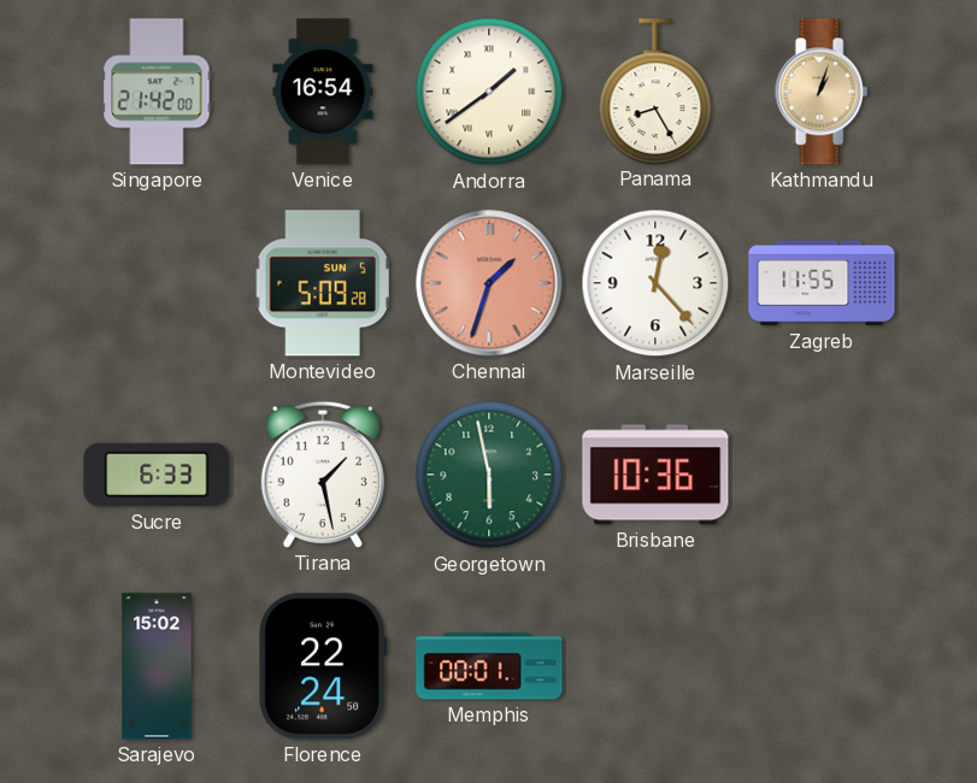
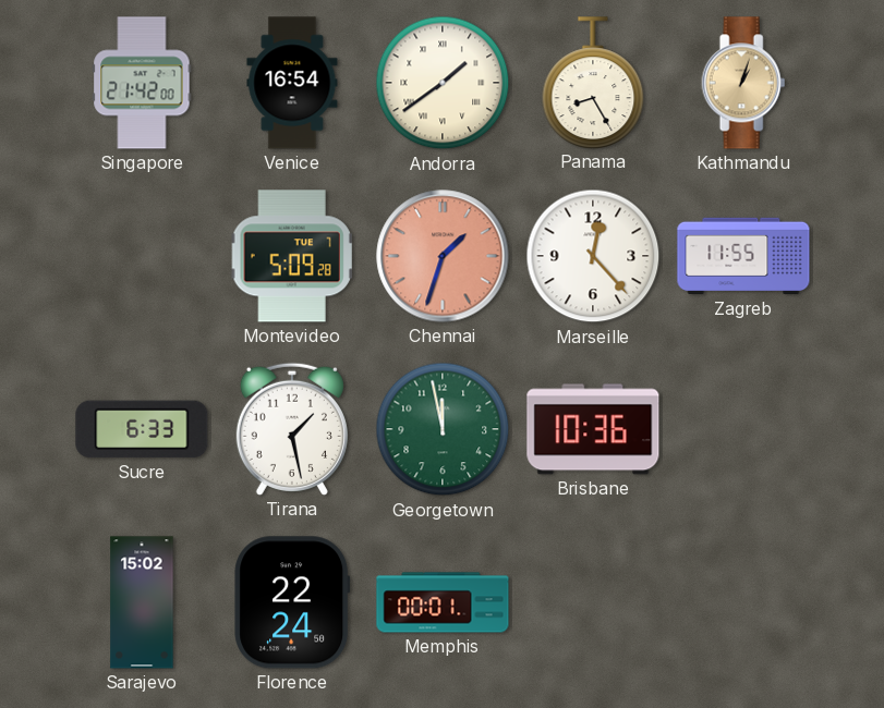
Montevideo date: SUN 5 -> TUE 7 (292, 256)
Georgetown: 5:58 -> 11:58 (443, 429)
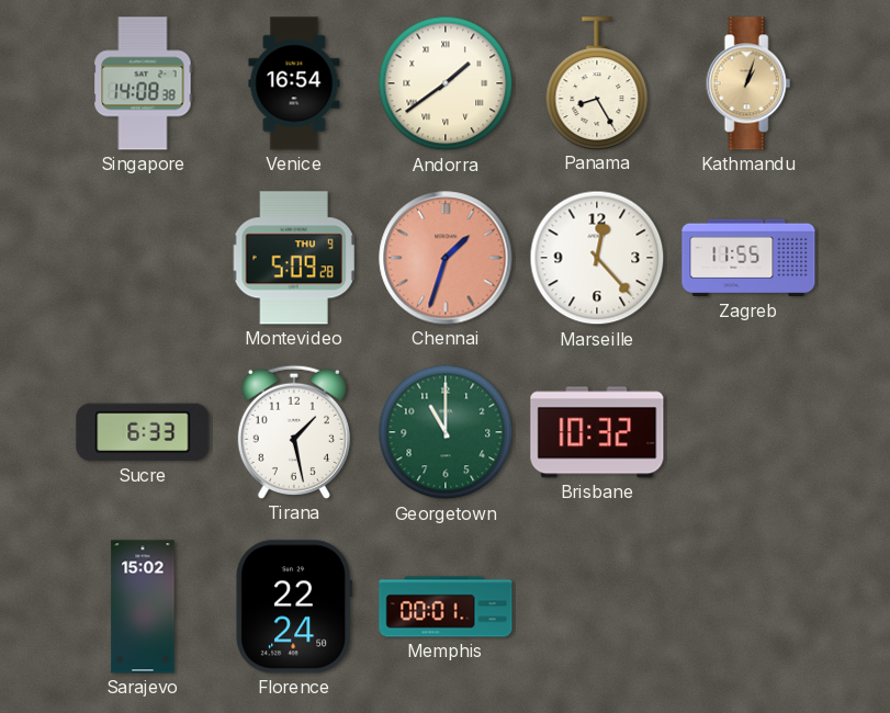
Singapore: 21:42 -> 14:08 (143, 83)
Montevideo date: TUE 7 -> THU 9 (294, 258)
Georgetown: 11:58 -> 11:00 (446, 432)
Brisbane: 10:36 -> 10:32 (597, 432)
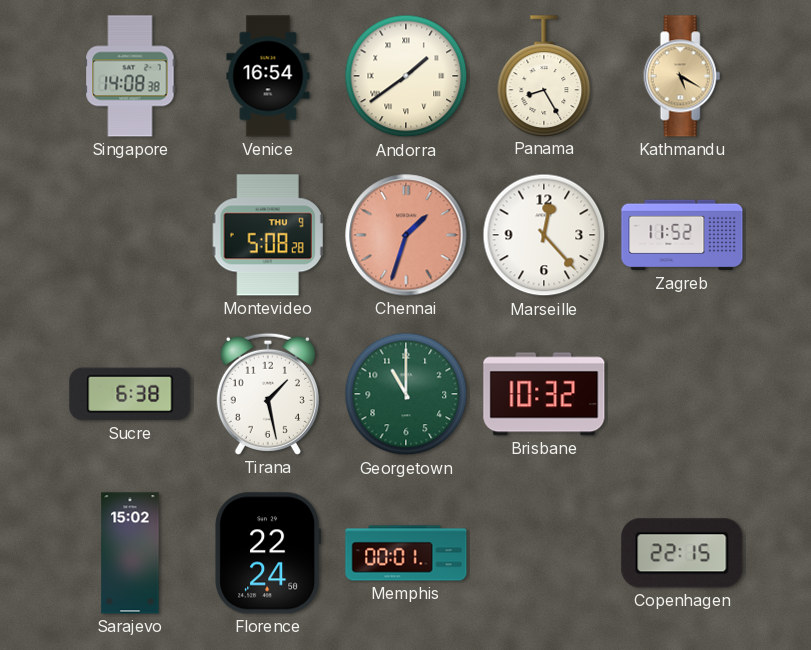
Kathmandu: 1:03 -> 5:20 (682, 76)
Montevideo: 5:09 -> 5:08 (268, 235)
Zagreb: 11:55 -> 11:52 (682, 235)
Sucre: 6:33 -> 6:38 (130, 394)
Copenhagen: none -> 22:15 (682, 553)
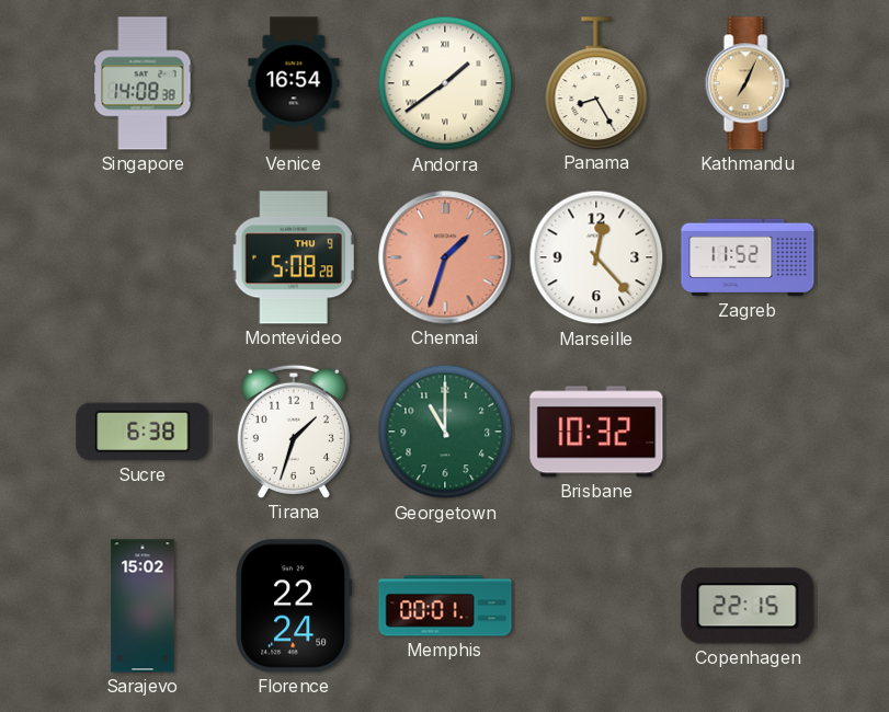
Kathmandu: 5:20 -> 7:04 (748, 83)
Tirana: 1:28 -> 1:33 (294, 432)
